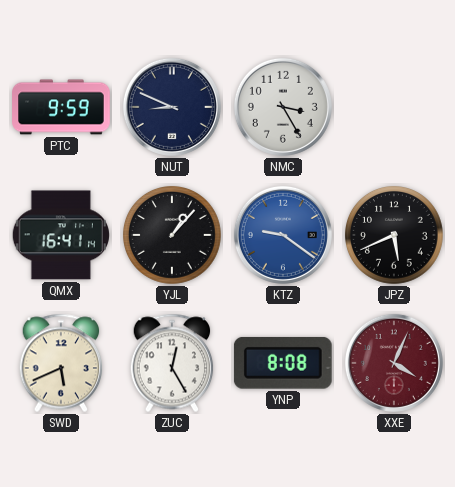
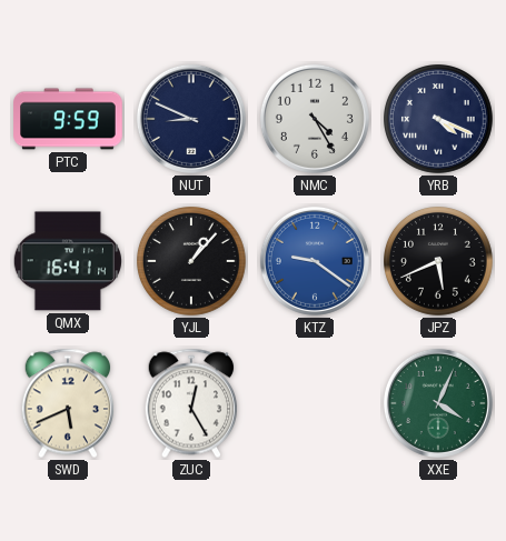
NMC: 3:25 -> 4:25 (315, 119)
YRB: none -> 4:19 (439, 120)
YNP: 8:08 -> none (283, 363)
XXE dial: burgundy -> green (438, 403)
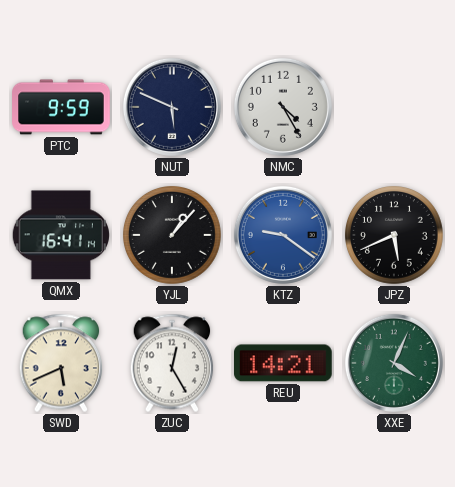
NUT: 8:49 -> 5:49 (172, 107)
YRB: 4:19 -> none (439, 120)
REU: none -> 14:21 (284, 363)
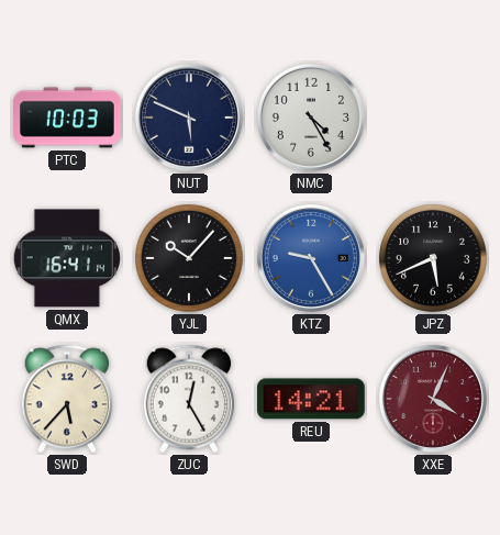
PTC: 9:59 -> 10:03 (67, 118)
YJL: 1:07 -> 10:07 (190, 259)
KTZ: 9:21 -> 9:25 (311, 258)
SWD: 5:41 -> 5:37 (67, 399)
XXE dial: green -> burgundy (433, 399)
